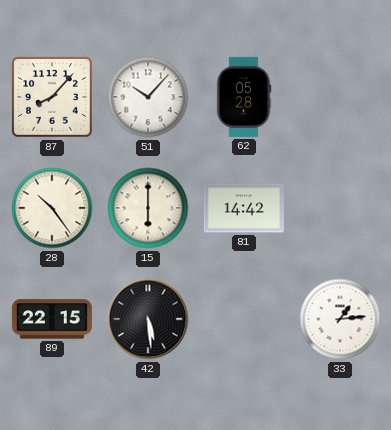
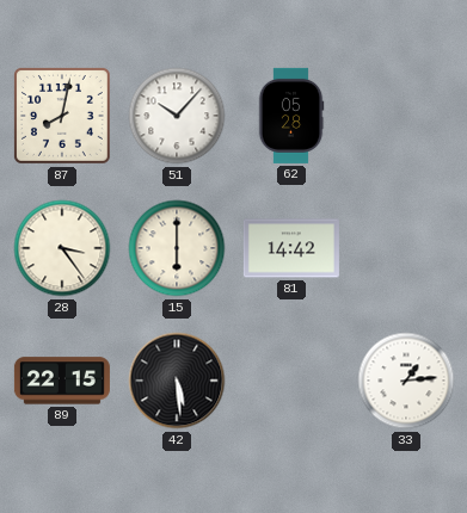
87: 8:07 -> 8:02 (62, 116)
28: 10:24 -> 3:24 (62, 248)
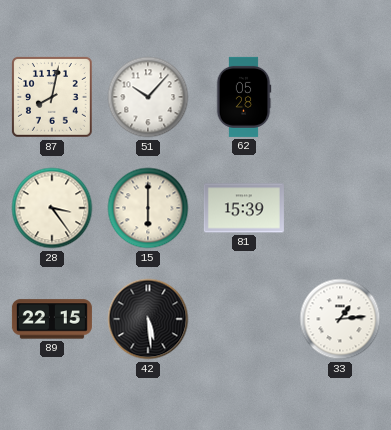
81: 14:42 -> 15:39 (244, 208)
